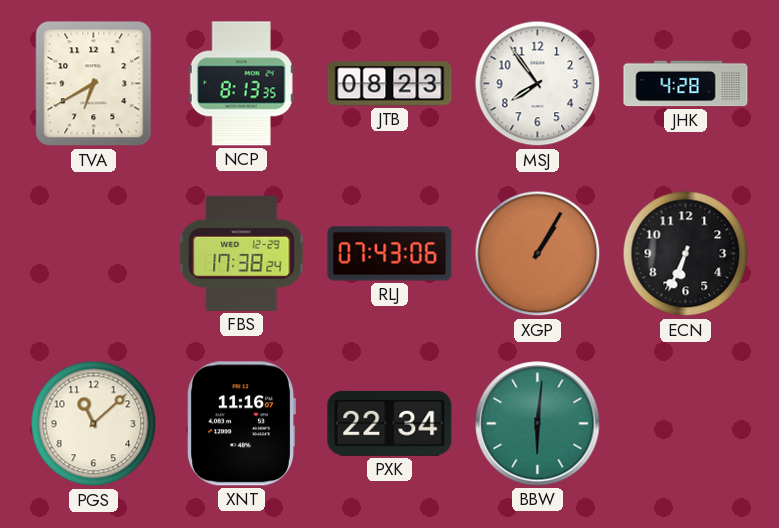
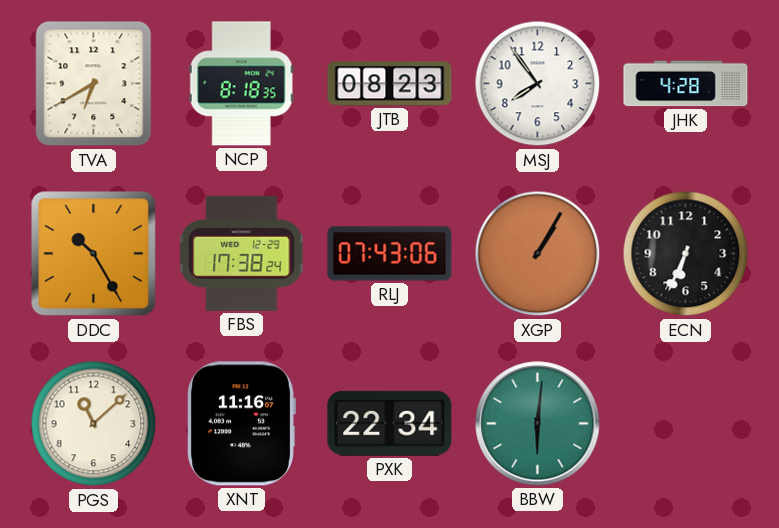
NCP: 8:13 -> 8:18 (241, 84)
DDC: none -> 10:25 (94, 254)
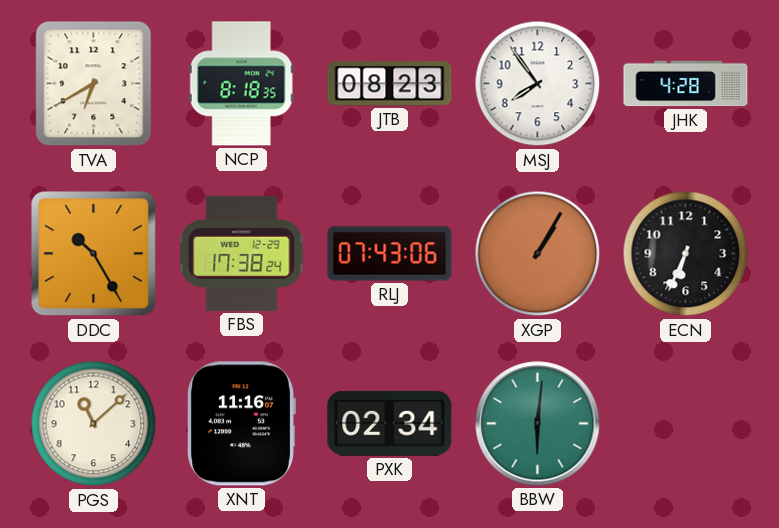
PXK: 22:34 -> 02:34 (390, 423)
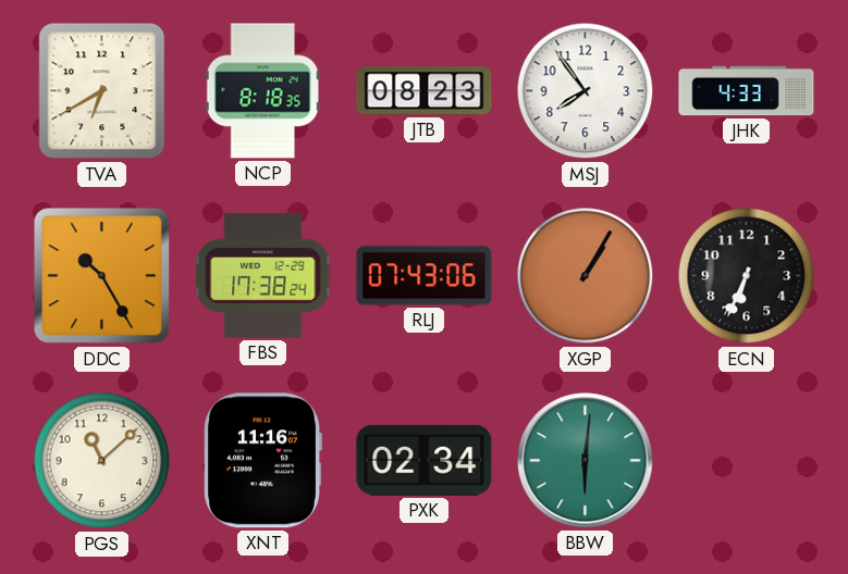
JHK: 4:28 -> 4:33 (747, 91)
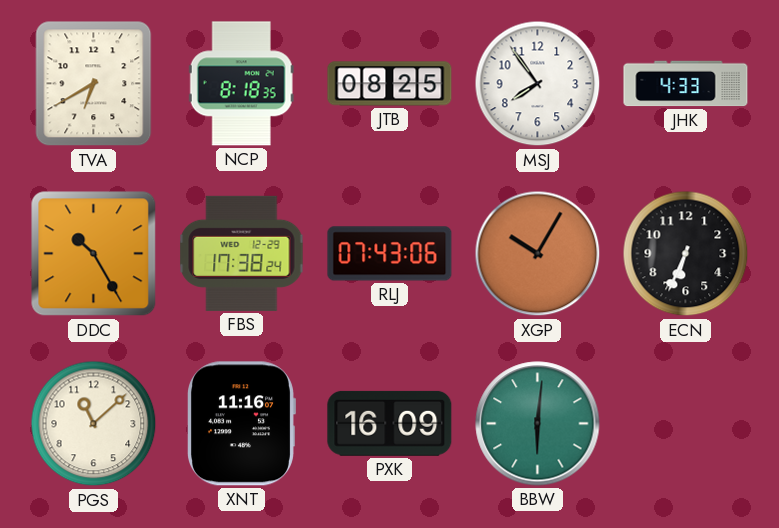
JTB: 08:23 -> 08:25 (390, 84)
XGP: 1:05 -> 10:05 (538, 254)
PXK: 02:34 -> 16:09 (390, 423)
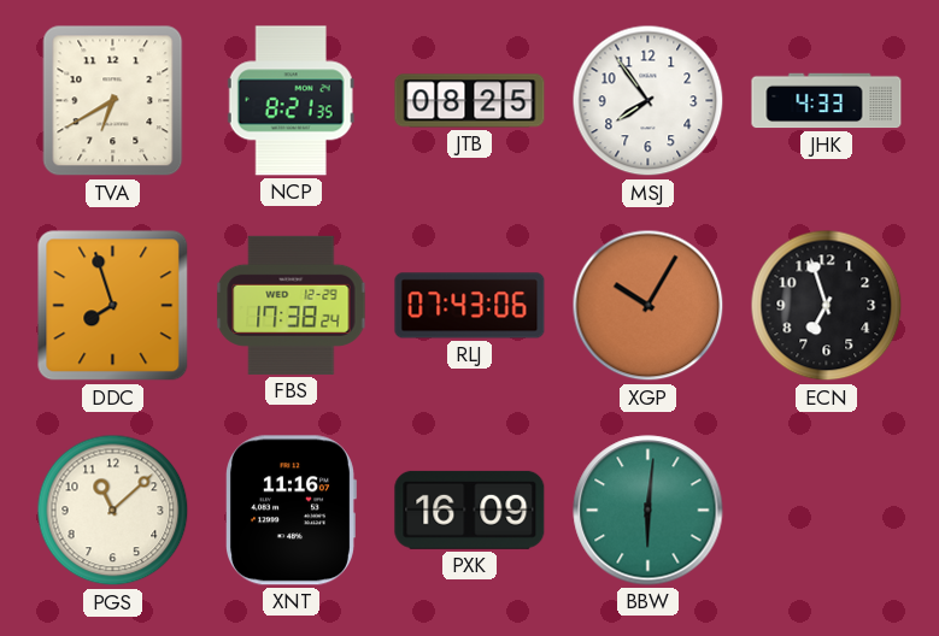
NCP: 8:18 -> 8:21 (290, 101)
DDC: 10:25 -> 7:57 (113, 306)
ECN: 6:34 -> 6:57 (827, 306)
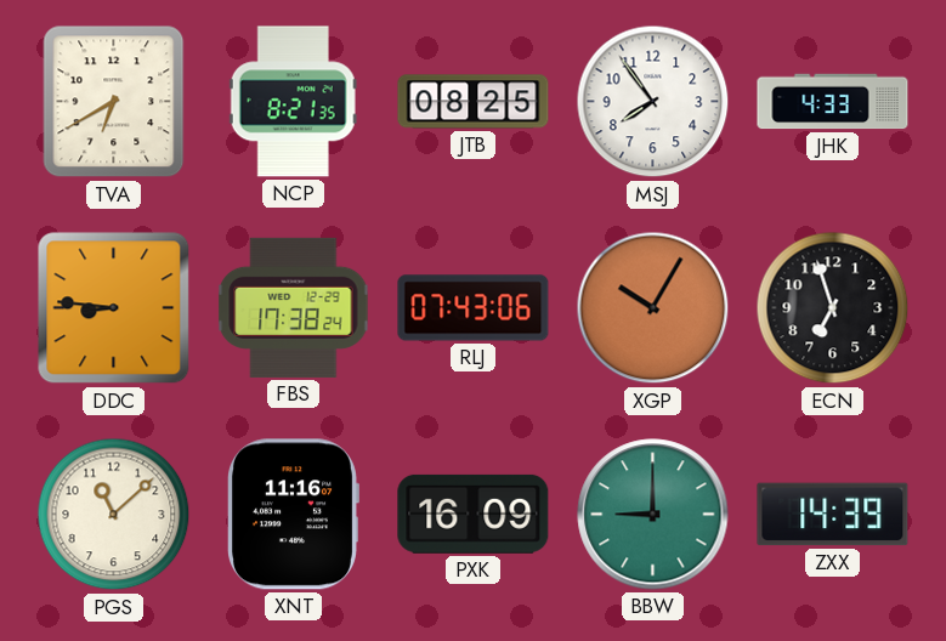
DDC: 7:57 -> 8:46 (114, 308)
BBW: 6:01 -> 9:00 (653, 515)
ZXX: none -> 14:39 (833, 515)
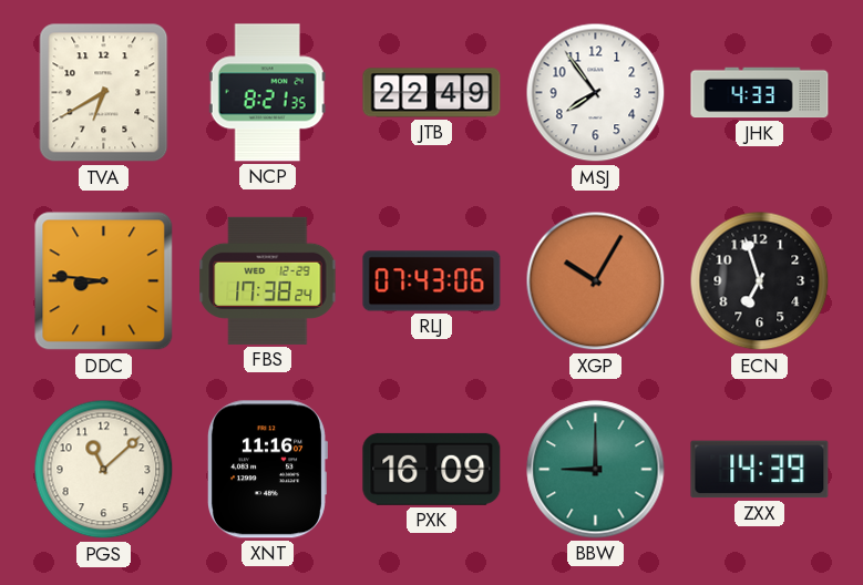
JTB: 08:25 -> 22:49 (432, 93)
